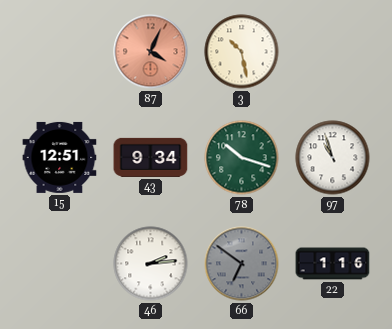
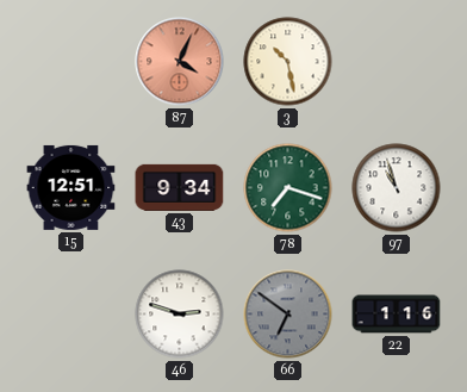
78: 10:18 -> 7:18 (288, 188)
46: 2:14 -> 2:48 (180, 315)
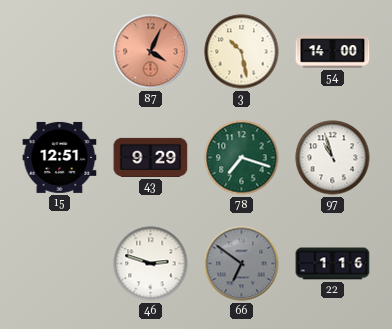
54: none -> 14:00 (333, 52)
43: 9:34 -> 9:29 (151, 157)
